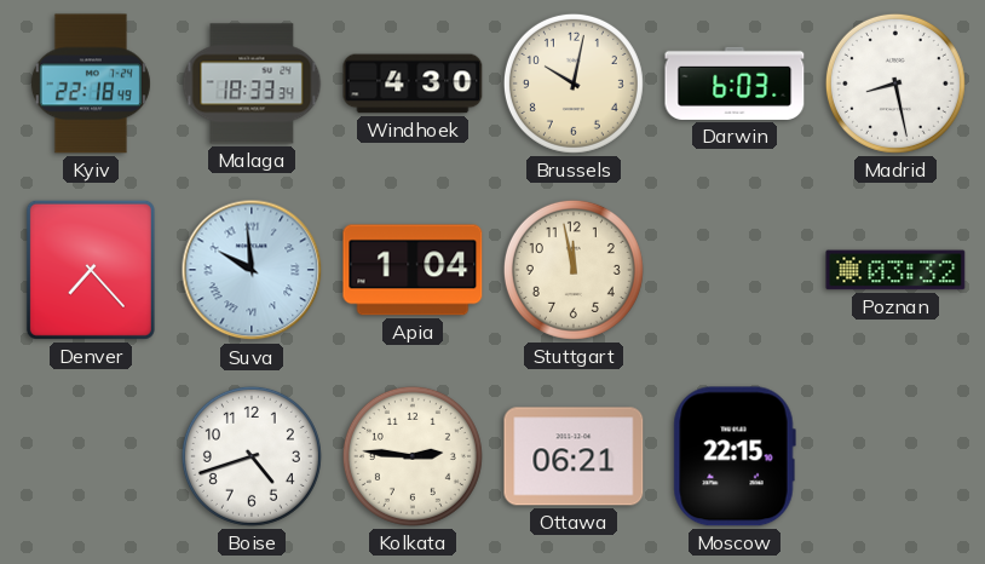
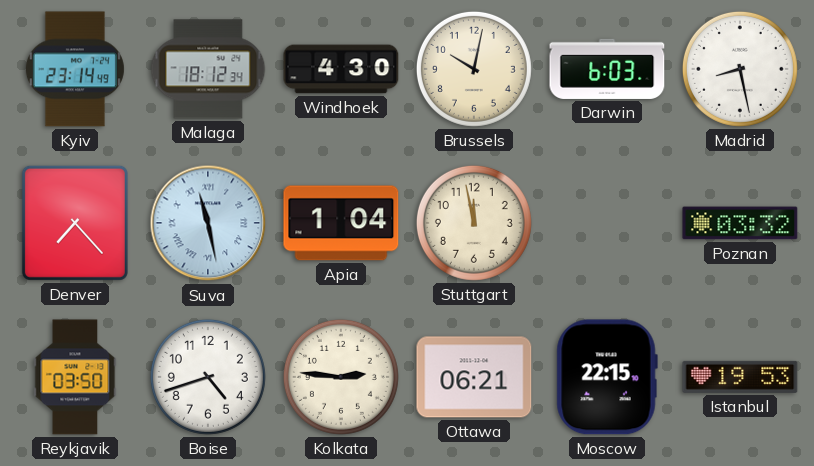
Kyiv: 22:18 -> 23:14 (75, 69)
Malaga: 18:33 -> 18:12 (208, 69)
Suva: 9:59 -> 11:28 (208, 223)
Reykjavik: none -> 03:50 (75, 377)
Istanbul: none -> 19:53 (740, 377)
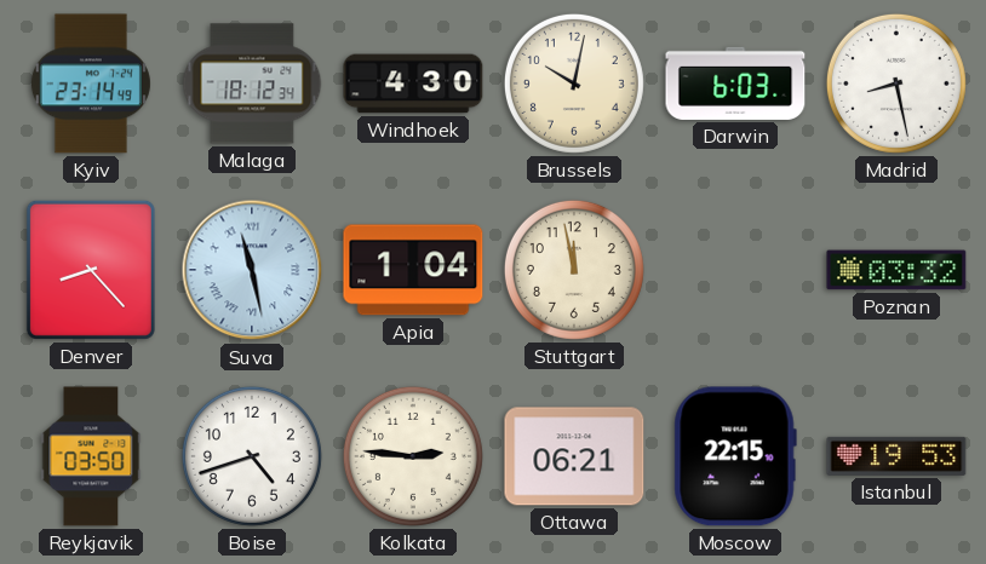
Denver: 7:23 -> 8:23 (91, 270)
